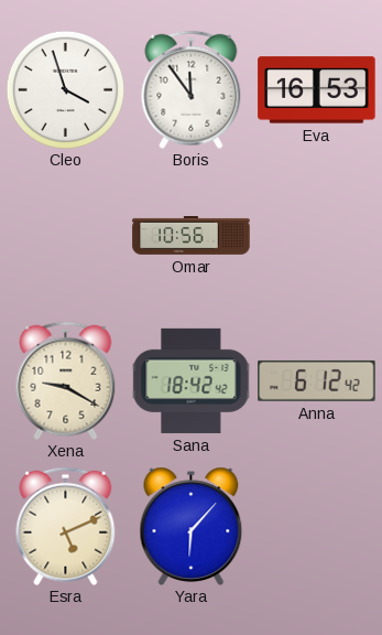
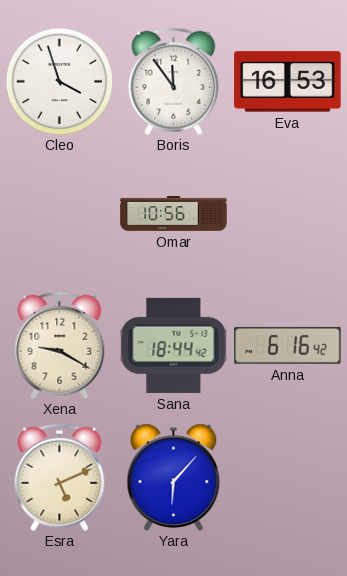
Sana: 18:42 -> 18:44 (173, 345)
Anna: 6:12 -> 6:16 (288, 345)
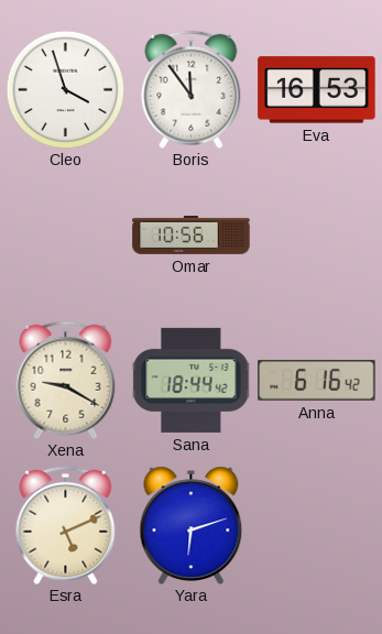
Yara: 6:07 -> 6:12 (192, 525)
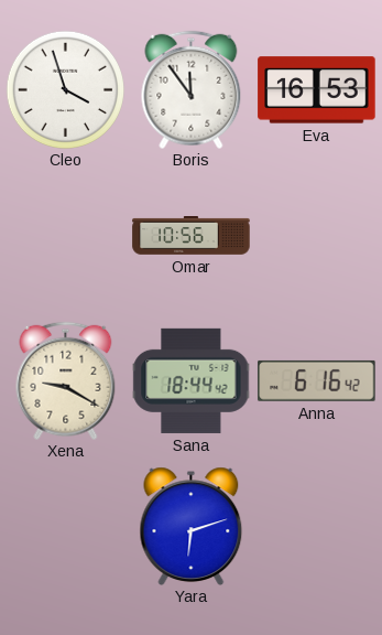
Esra: 5:11 -> none (66, 525)
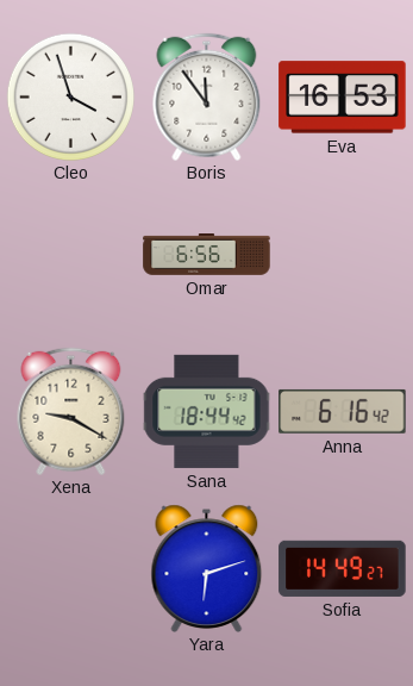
Omar: 10:56 -> 6:56 (207, 255)
Sofia: none -> 14:49 (343, 568)
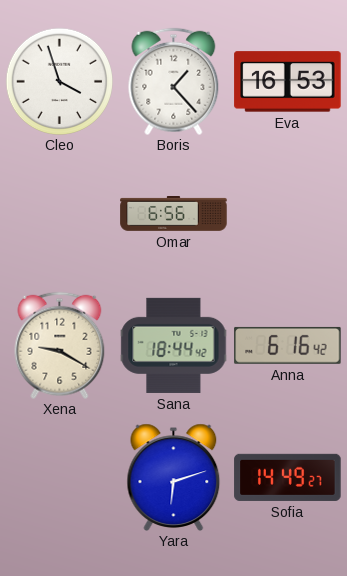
Boris: 11:54 -> 1:23 (174, 81)
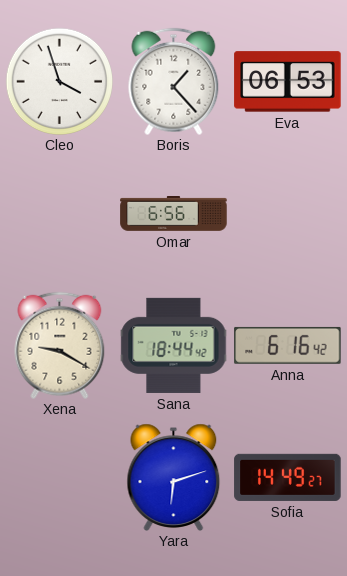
Eva: 16:53 -> 06:53 (288, 82)
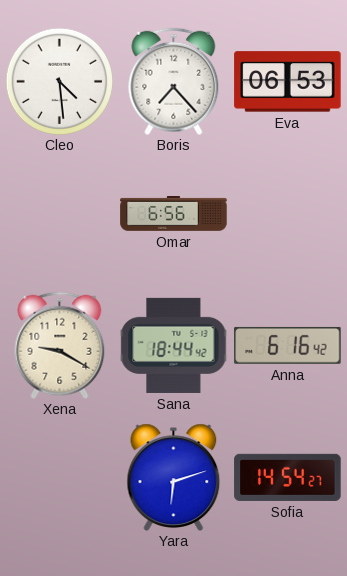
Cleo: 3:57 -> 4:29 (59, 81)
Boris: 1:23 -> 7:23 (174, 81)
Sofia: 14:49 -> 14:54 (288, 477)
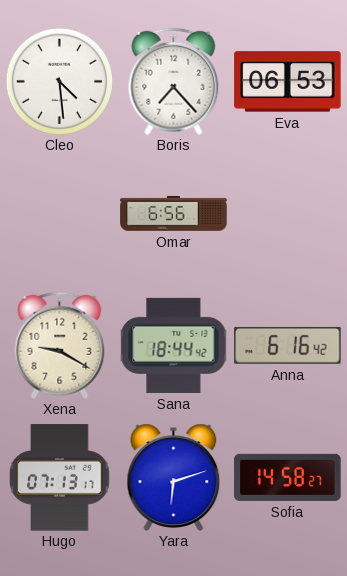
Hugo: none -> 07:13 (60, 478)
Sofia: 14:54 -> 14:58 (288, 477)
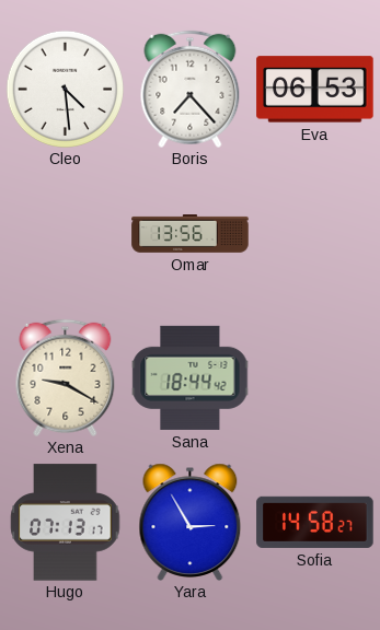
Omar: 6:56 -> 13:56 (191, 234)
Anna: 6:16 -> none (288, 345)
Yara: 6:12 -> 2:55 (191, 522)
